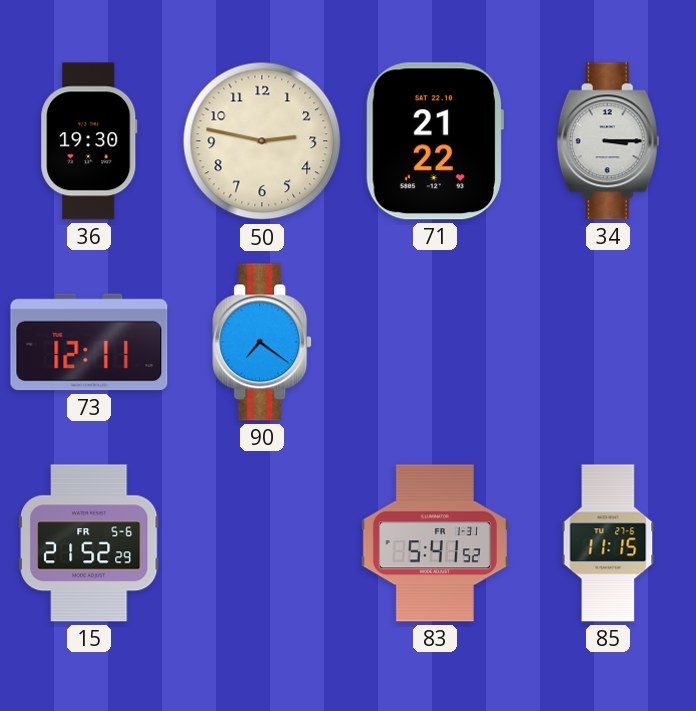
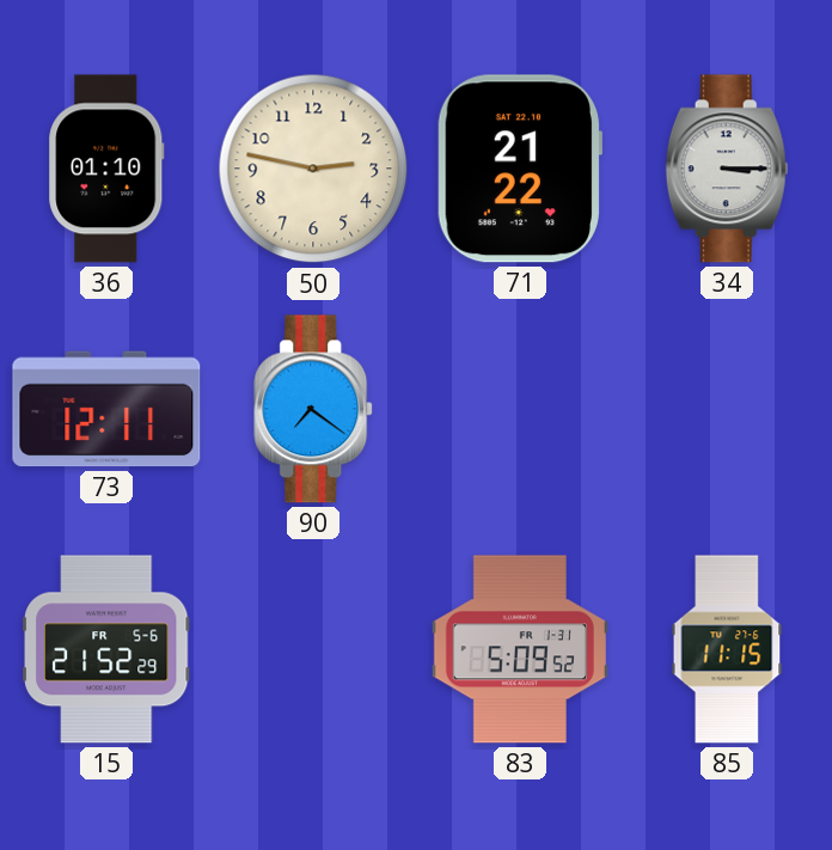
36: 19:30 -> 01:10 (106, 169)
83: 5:41 -> 5:09 (520, 649)
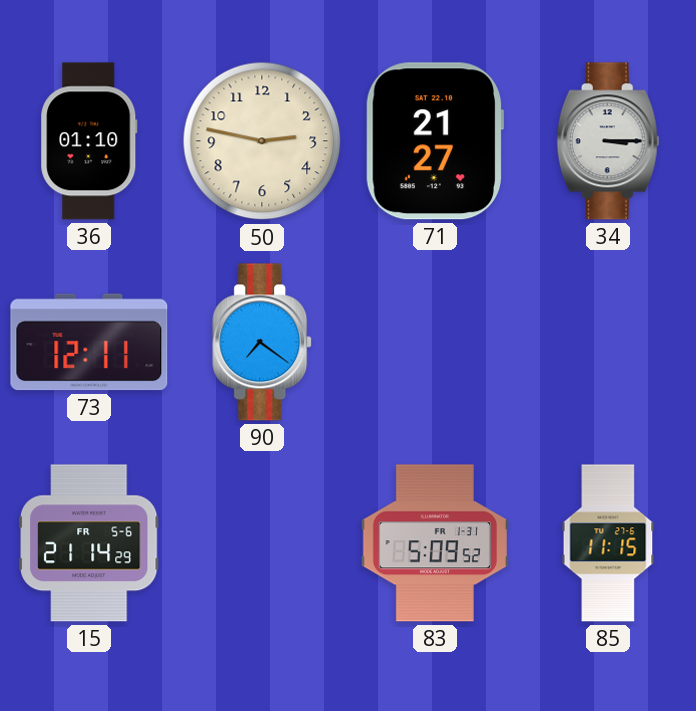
71: 21:22 -> 21:27 (434, 141)
15: 21:52 -> 21:14 (90, 543)
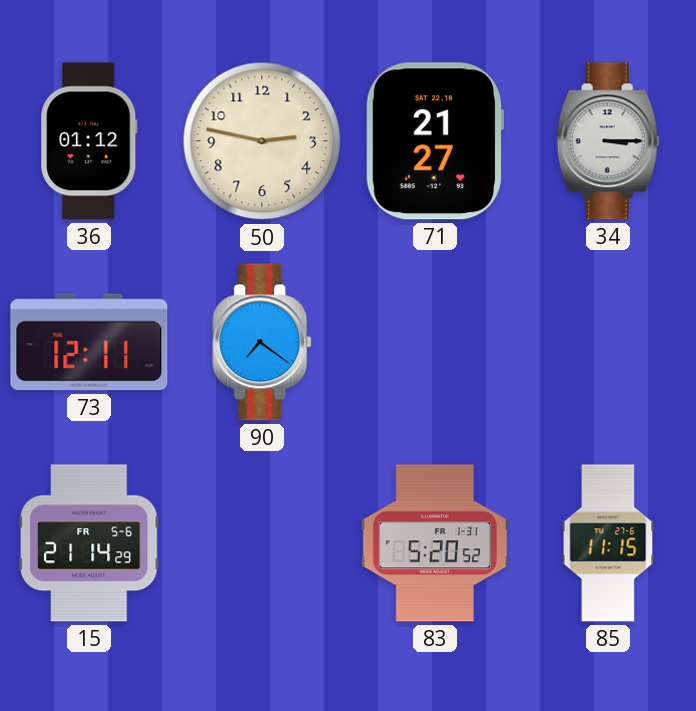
36: 01:10 -> 01:12 (89, 141)
83: 5:09 -> 5:20 (435, 543)
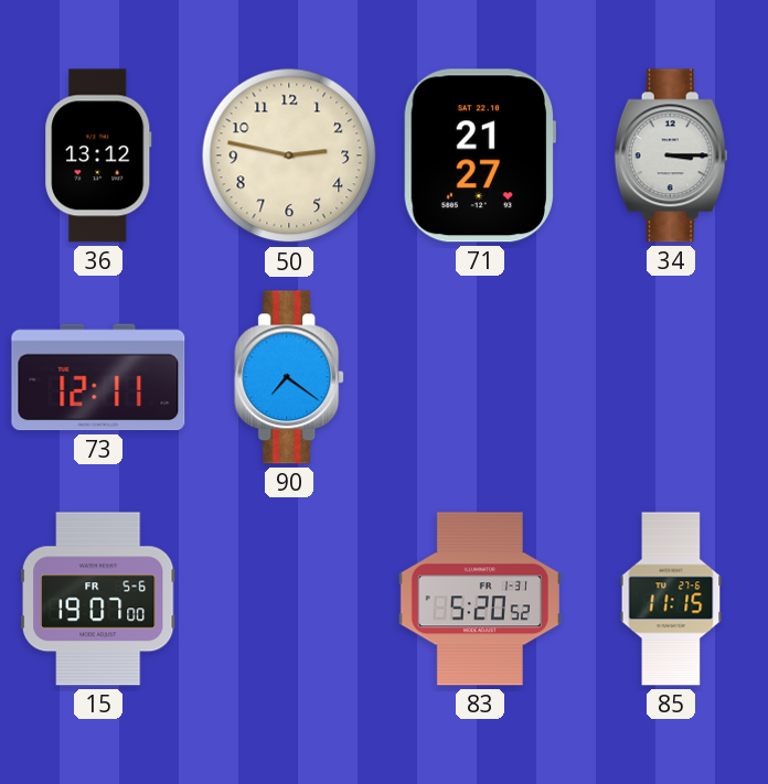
36: 01:12 -> 13:12 (98, 155)
15: 21:14 -> 19:07 (99, 599)
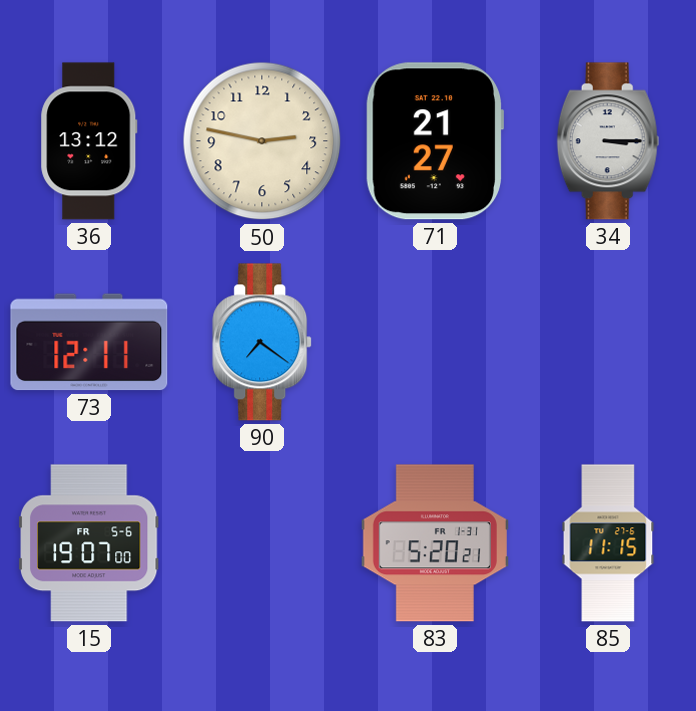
83: 5:20:52 -> 5:20:21 (435, 543)
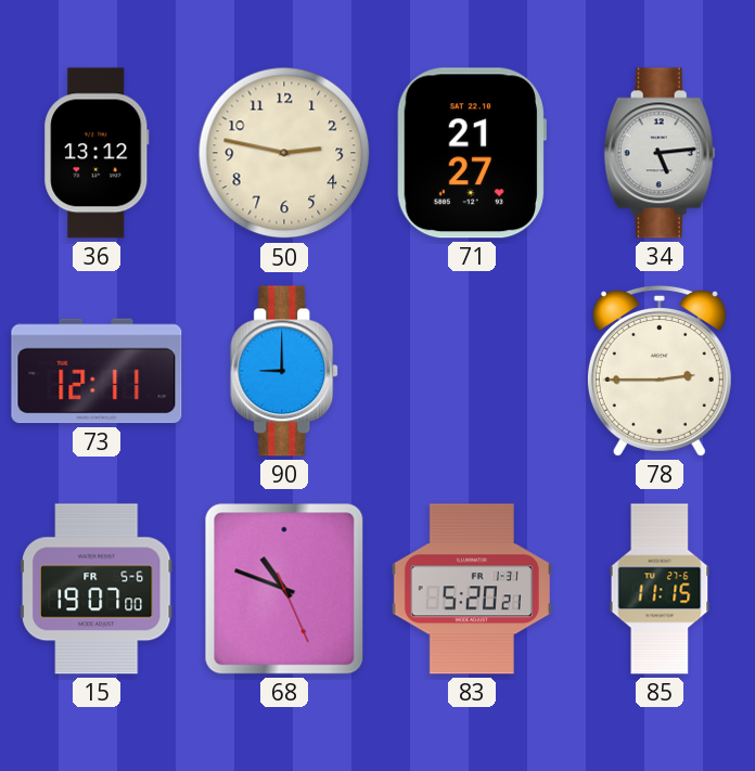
34: 3:15 -> 5:14 (660, 153)
90: 7:21 -> 9:00 (285, 371)
78: none -> 2:45 (660, 372)
68: none -> 10:48 (284, 589)
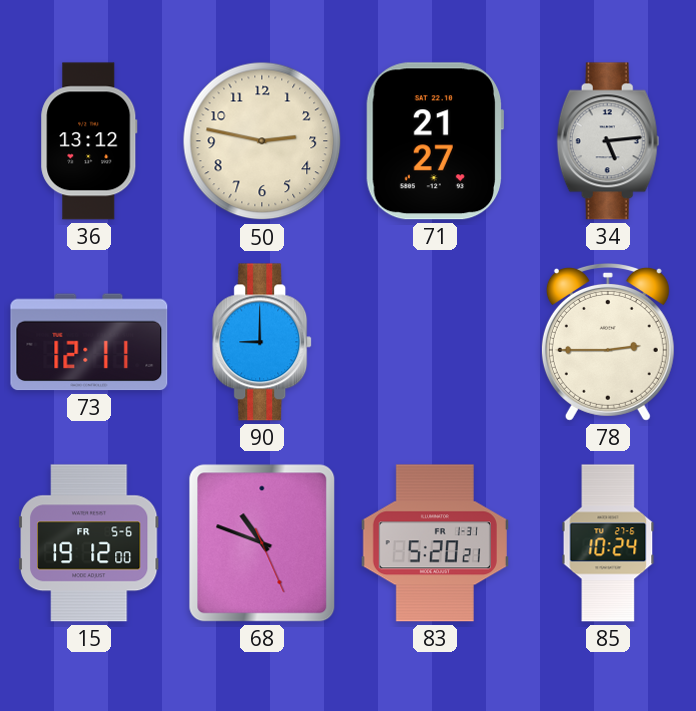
15: 19:07 -> 19:12 (90, 543)
85: 11:15 -> 10:24 (608, 543)
